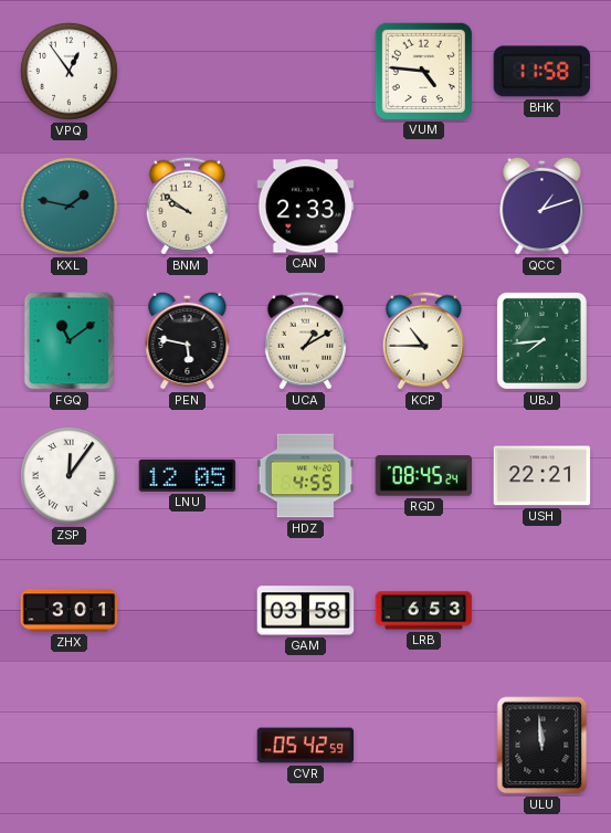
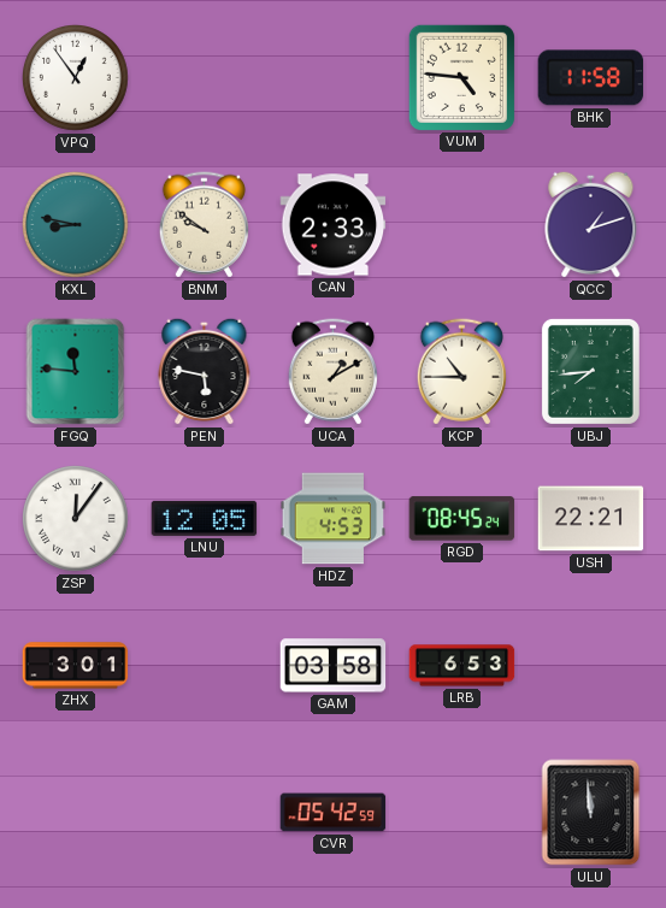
KXL: 1:47 -> 8:47 (76, 225)
FGQ: 11:09 -> 11:46 (76, 372)
HDZ: 4:55 -> 4:53 (334, 519)
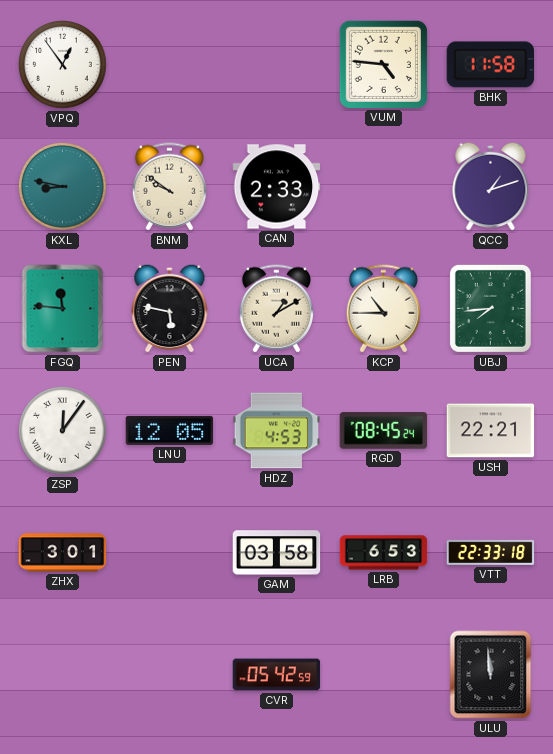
VTT: none -> 22:33 (491, 552)
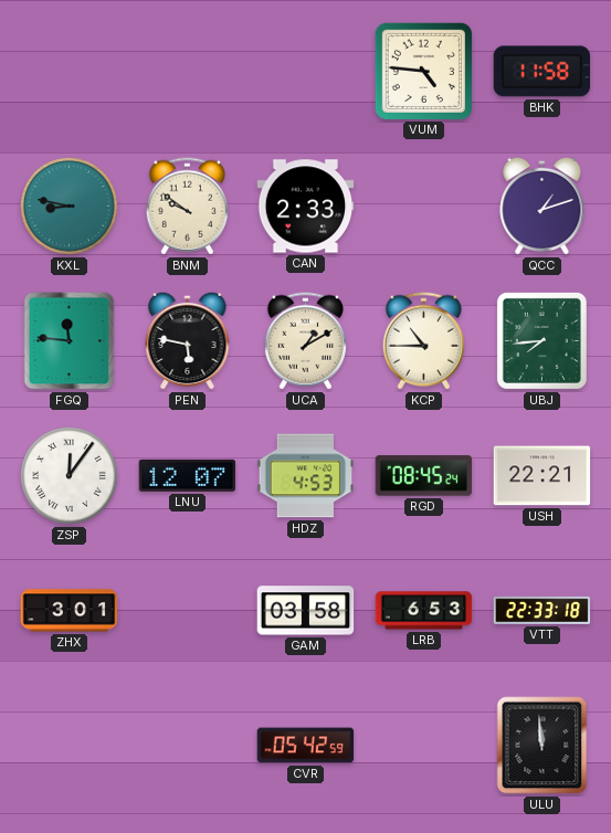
VPQ: 12:54 -> none (63, 65)
LNU: 12:05 -> 12:07 (188, 475)
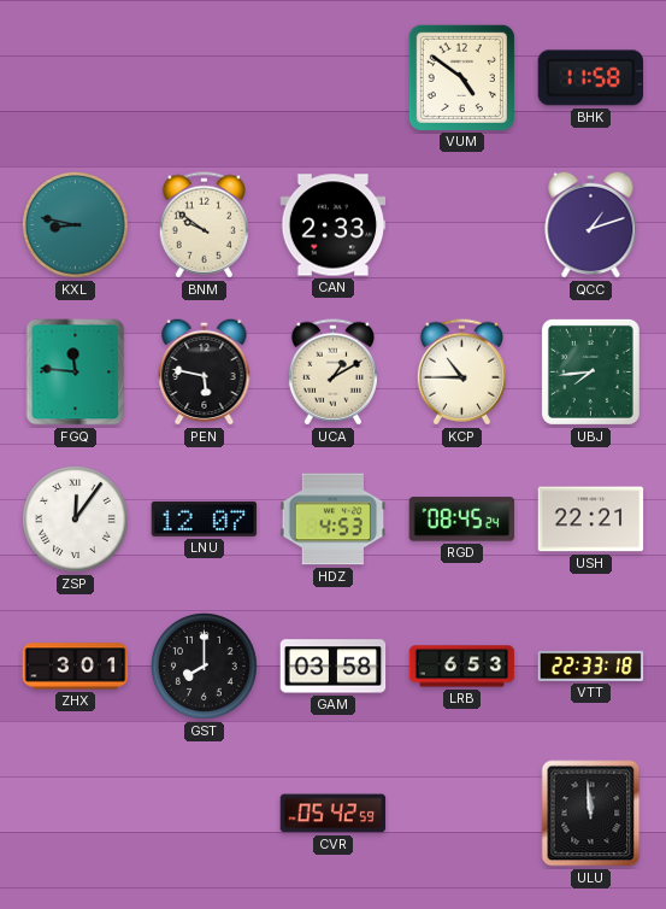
VUM: 4:46 -> 4:51 (461, 77)
GST: none -> 8:00 (205, 667)
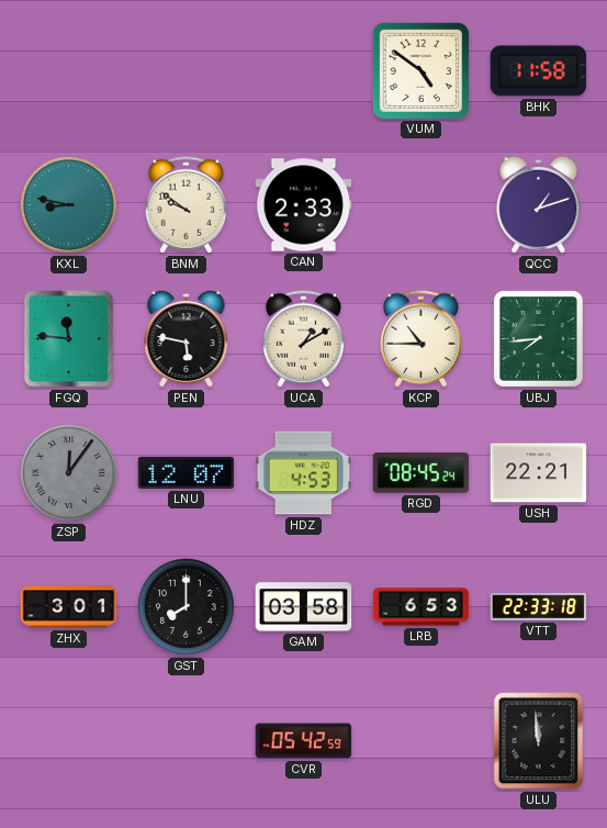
ZSP dial: white -> grey (69, 473)
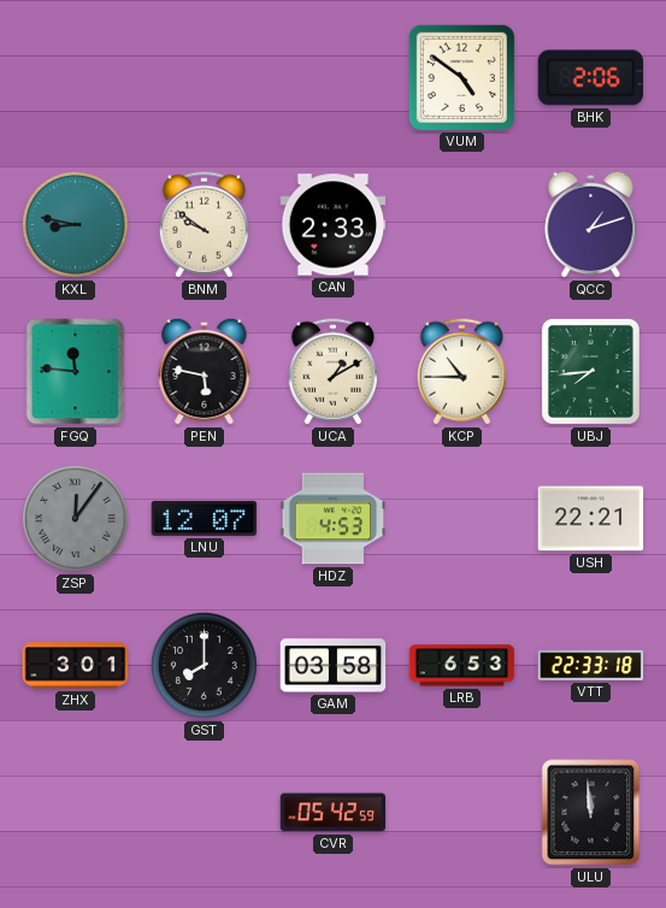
BHK: 11:58 -> 2:06 (591, 78)
RGD: 08:45 -> none (421, 473)
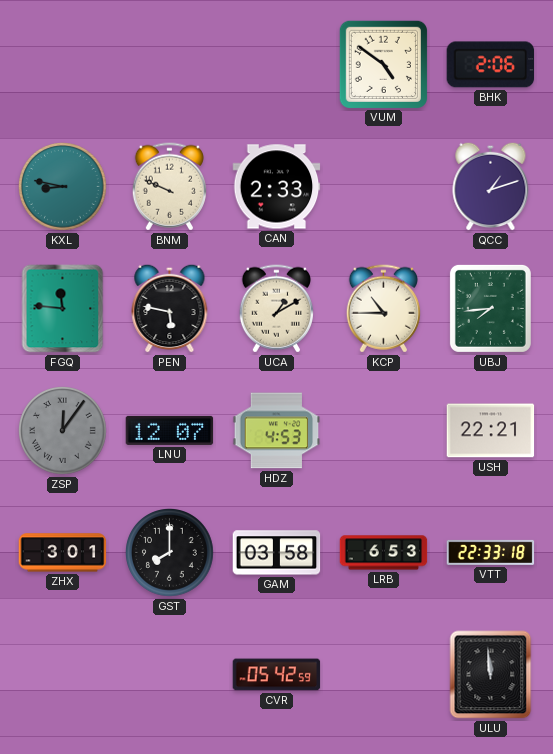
BNM: 9:51 -> 9:49 (169, 187)
